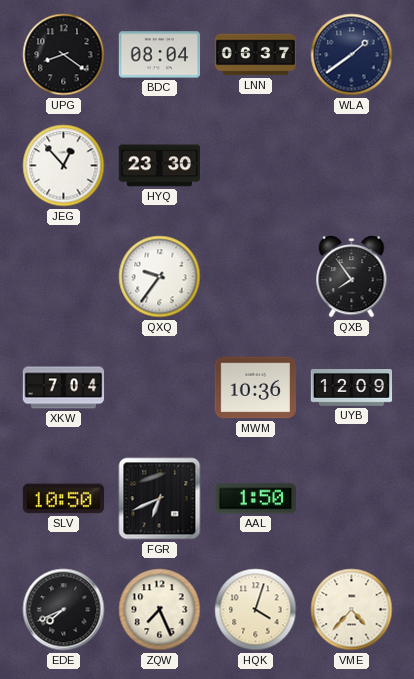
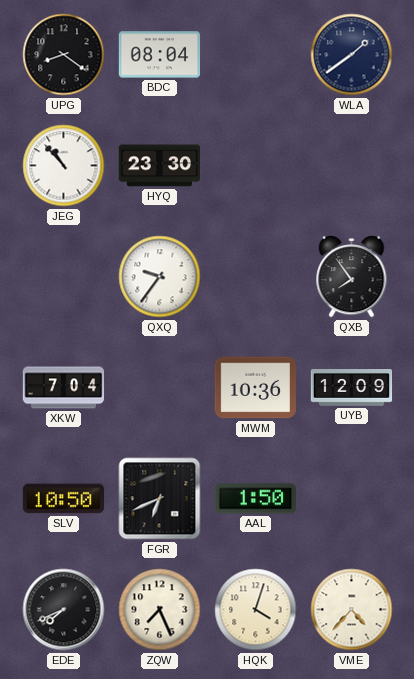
LNN: 06:37 -> none (256, 55)
JEG: 12:53 -> 10:53 (64, 166)
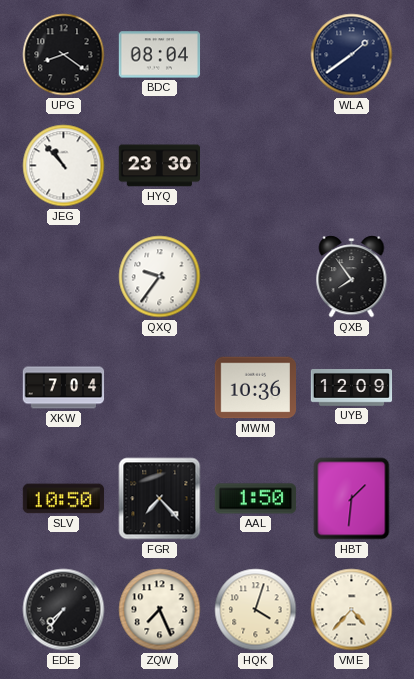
FGR: 6:41 -> 7:23 (160, 499)
HBT: none -> 1:31 (352, 499)
EDE: 7:41 -> 7:36 (64, 610)
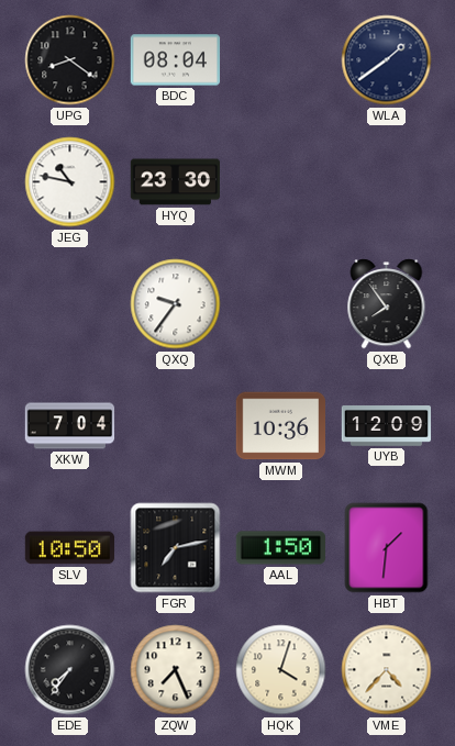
JEG: 10:53 -> 10:47 (70, 182)
FGR: 7:23 -> 7:13 (176, 548)
